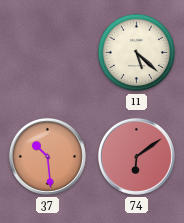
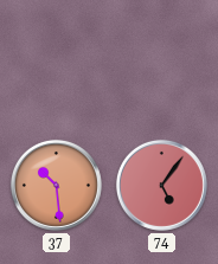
11: 5:22 -> none (137, 53)
74: 6:09 -> 5:06 (161, 185)
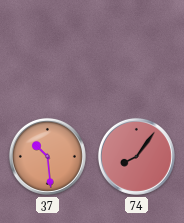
74: 5:06 -> 8:06 (136, 156)
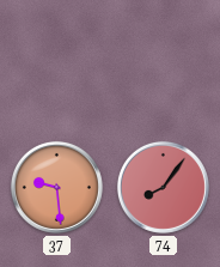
37: 10:29 -> 9:29 (56, 187)
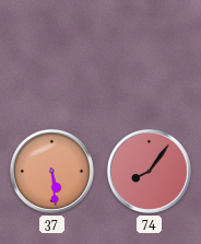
37: 9:29 -> 5:29 (51, 171)
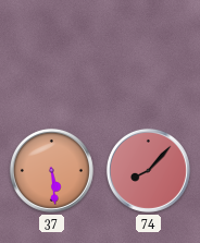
74: 8:06 -> 8:07 (148, 170)
